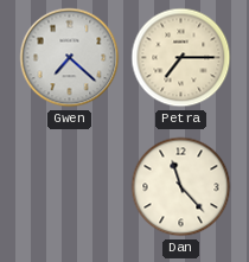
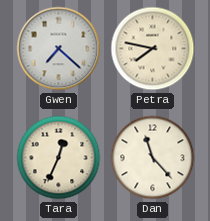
Petra: 7:15 -> 7:47 (153, 49)
Tara: none -> 12:34 (59, 158)
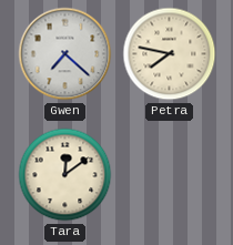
Tara: 12:34 -> 12:09 (65, 175)
Dan: 11:23 -> none (153, 158)
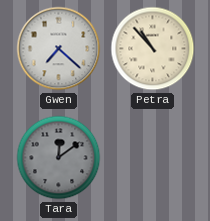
Petra: 7:47 -> 10:53 (153, 49)
Tara dial: cream -> grey (59, 158)
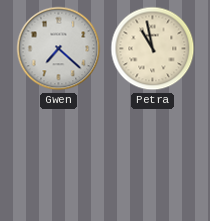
Petra: 10:53 -> 10:58 (153, 49)
Tara: 12:09 -> none (59, 158)
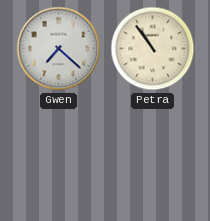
Petra: 10:58 -> 10:54 (153, 49)
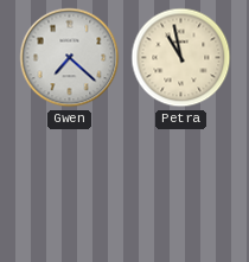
Petra: 10:54 -> 10:58 (181, 58)
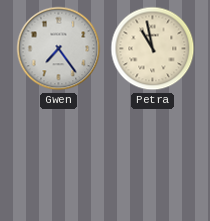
Gwen: 7:22 -> 7:24 (59, 49)
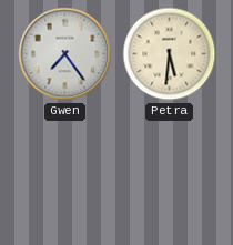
Petra: 10:58 -> 5:31 (170, 54)
